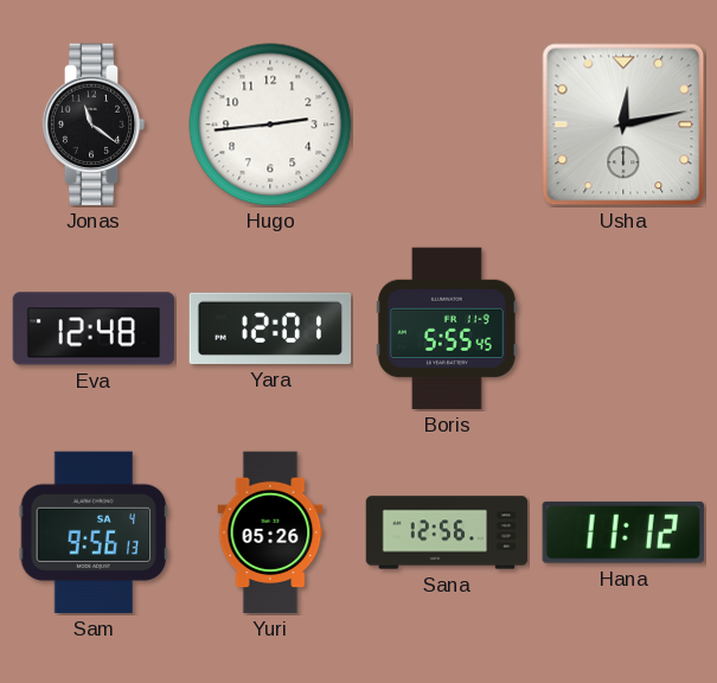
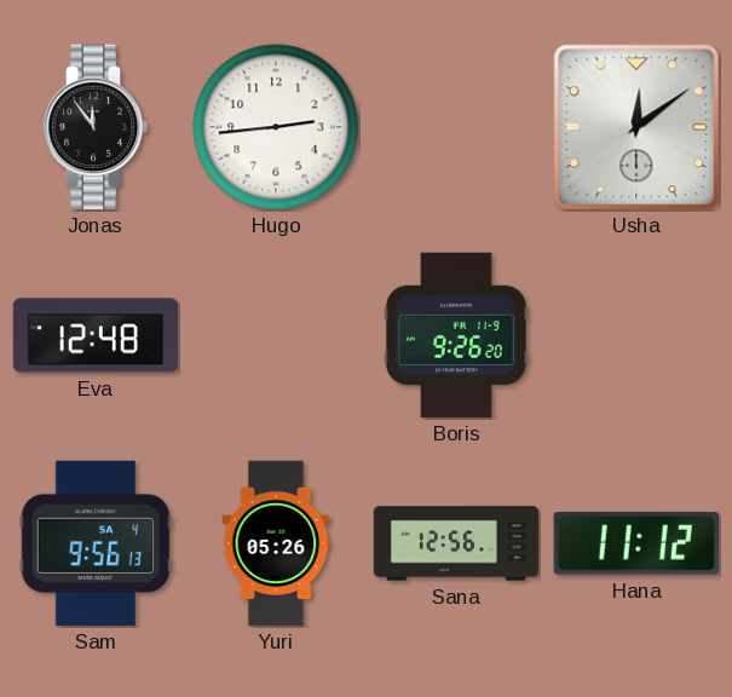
Jonas: 11:21 -> 11:54 (96, 127)
Usha: 12:13 -> 12:09 (636, 127)
Yara: 12:01 -> none (270, 328)
Boris: 5:55 -> 9:26 (456, 335)
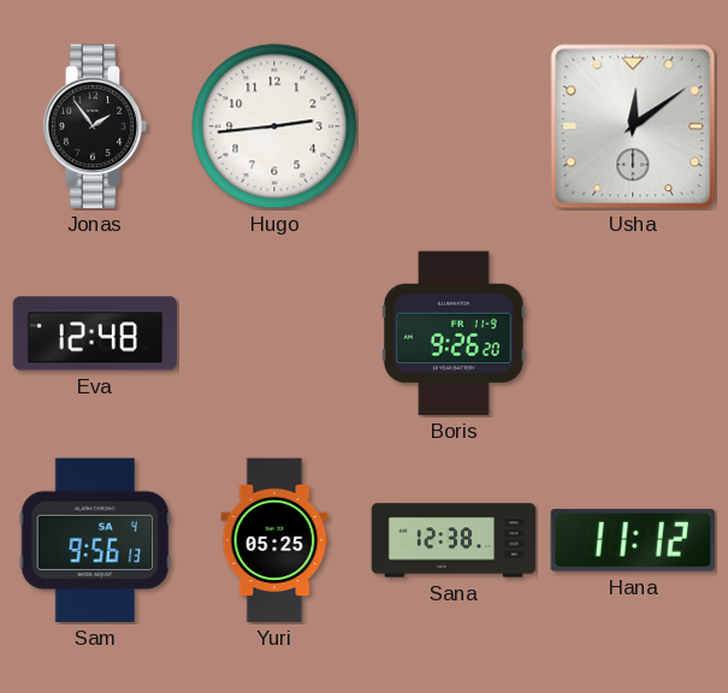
Jonas: 11:54 -> 1:54 (95, 126)
Yuri: 05:26 -> 05:25 (274, 540)
Sana: 12:56 -> 12:38 (454, 540)
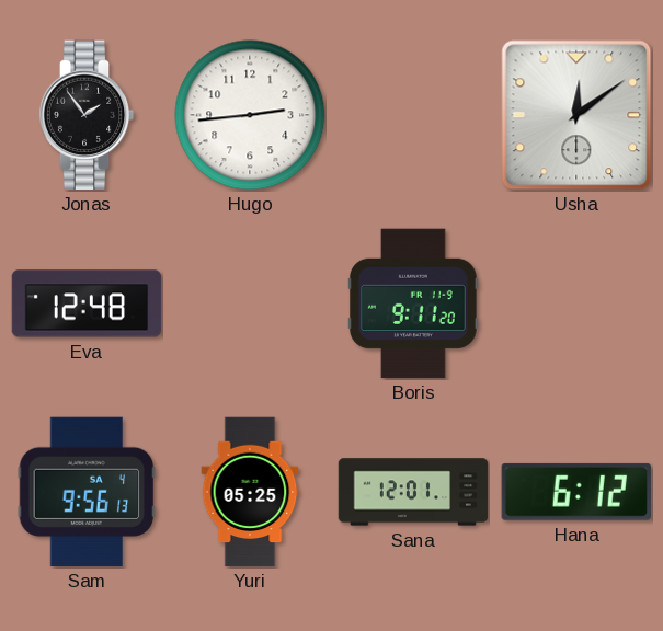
Boris: 9:26 -> 9:11 (413, 303)
Sana: 12:38 -> 12:01 (413, 492)
Hana: 11:12 -> 6:12 (576, 492)
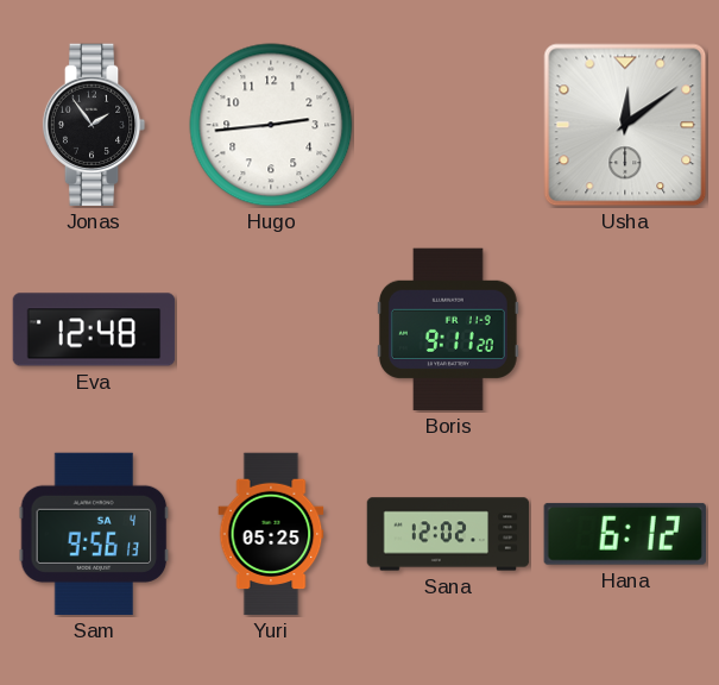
Sana: 12:01 -> 12:02 (448, 534)
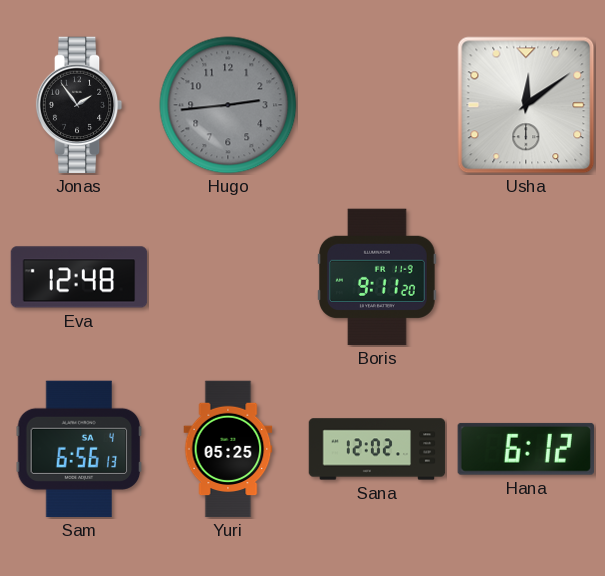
Hugo dial: white -> grey (228, 105)
Sam: 9:56 -> 6:56 (79, 449)
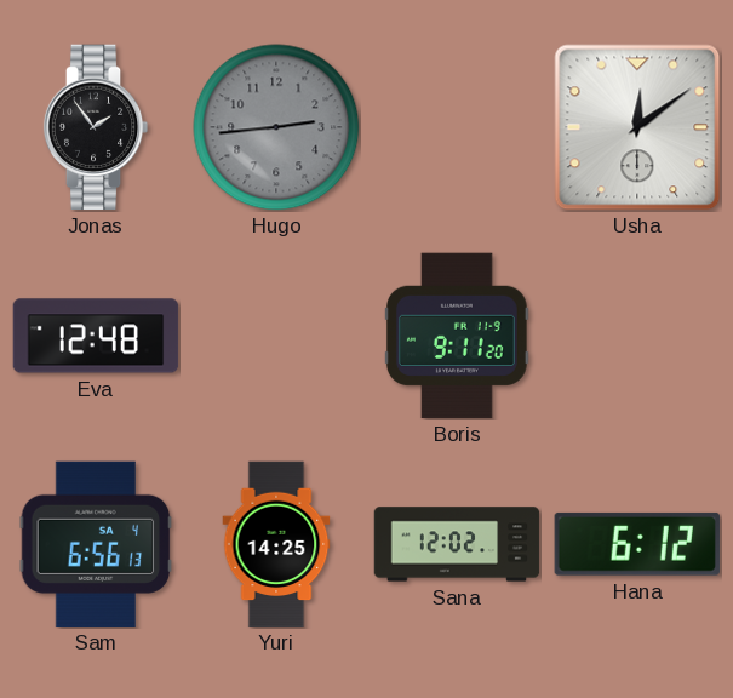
Yuri: 05:25 -> 14:25 (276, 544)
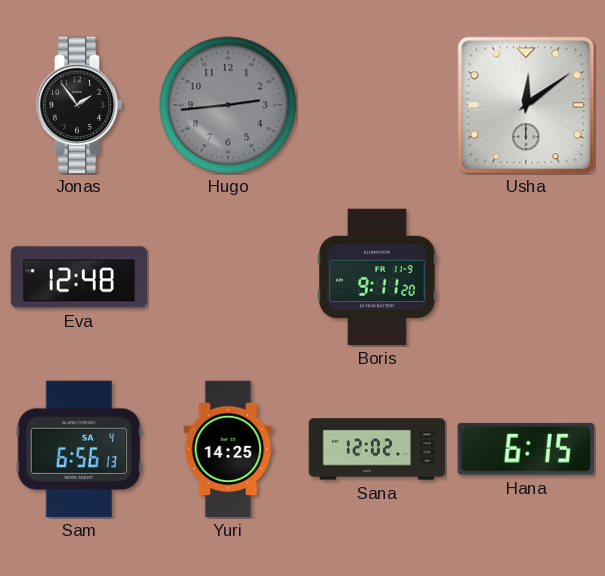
Hana: 6:12 -> 6:15 (526, 449)
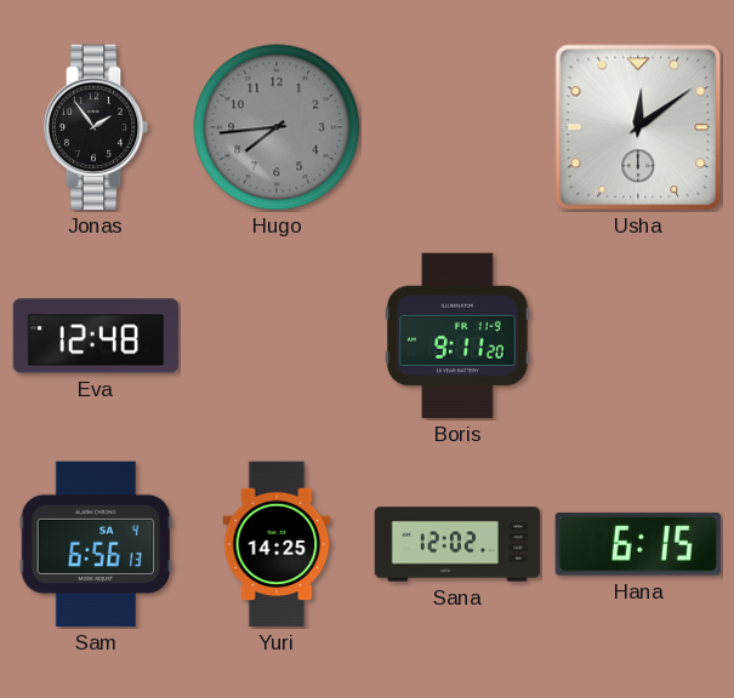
Hugo: 2:44 -> 7:44 (277, 127)
